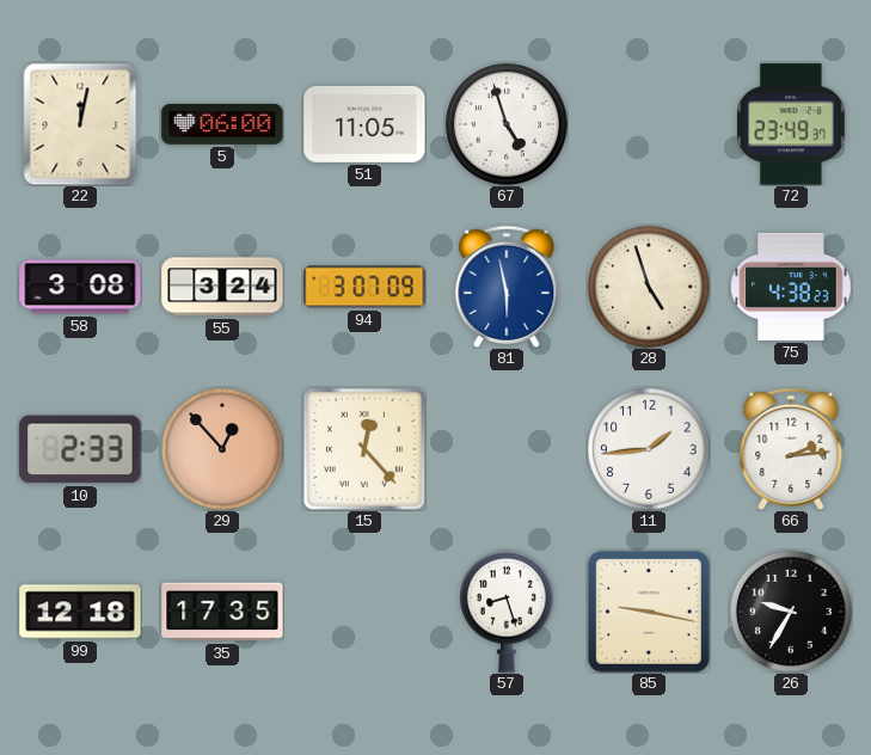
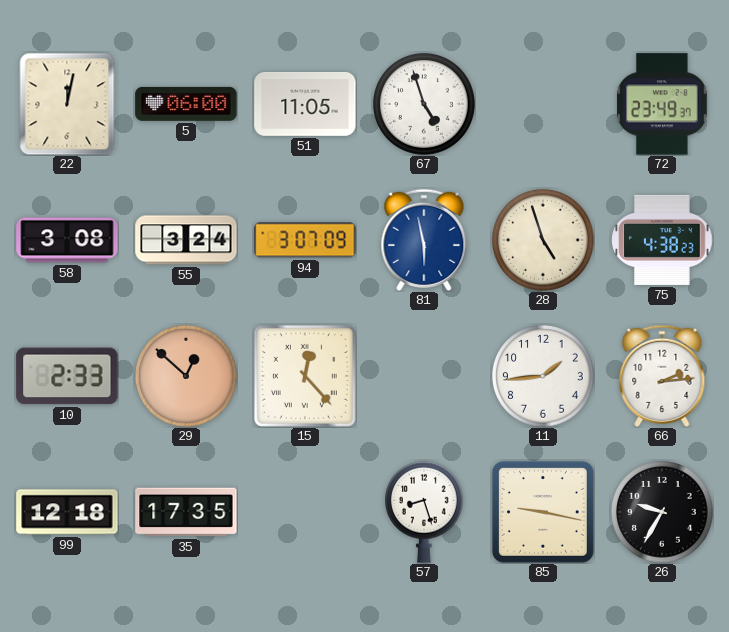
29: 12:53 -> 12:52 (187, 377)
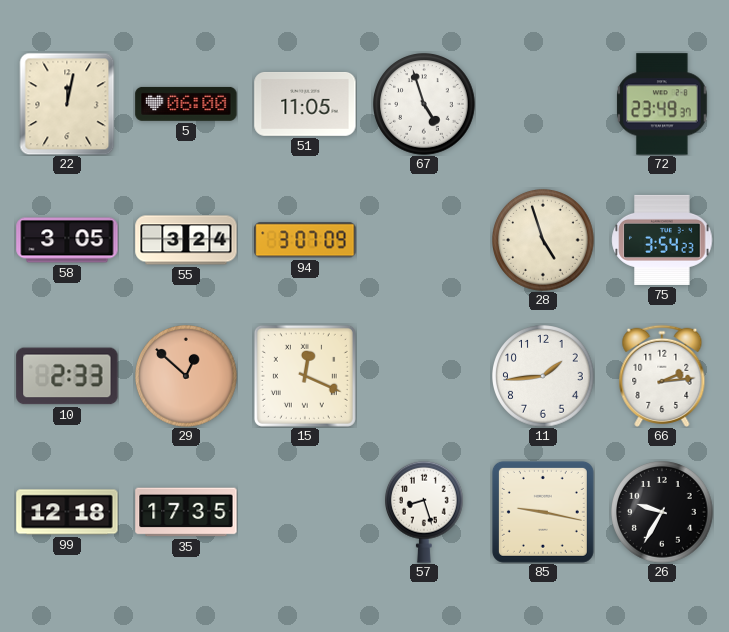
58: 3:08 -> 3:05 (67, 240)
81: 5:58 -> none (424, 240)
75: 4:38 -> 3:54 (662, 240)
15: 12:23 -> 12:19 (305, 376)
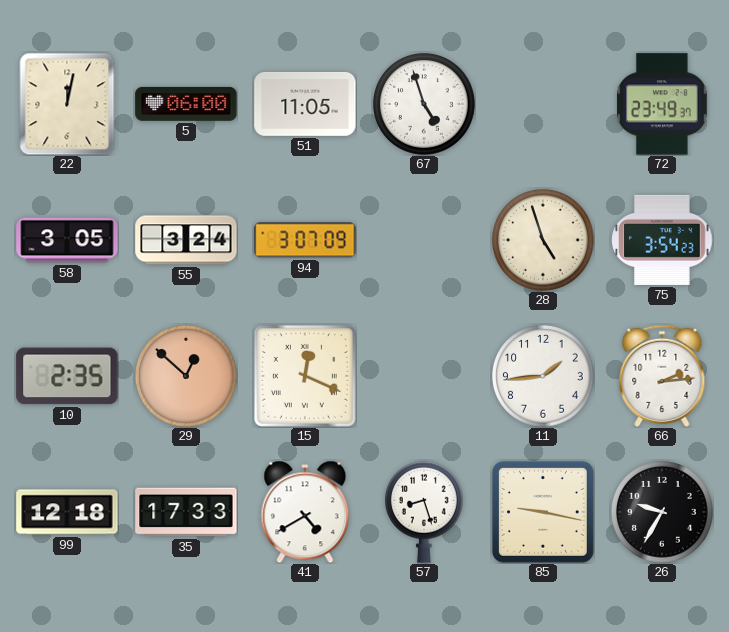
10: 2:33 -> 2:35 (67, 376)
35: 17:35 -> 17:33 (186, 512)
41: none -> 4:40 (305, 512)
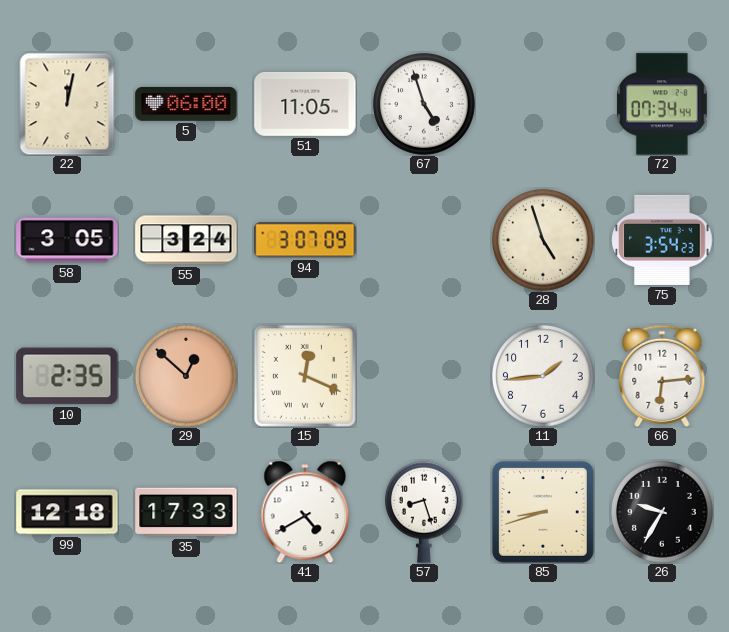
72: 23:49 -> 07:34 (662, 104)
66: 2:14 -> 6:14 (662, 376)
85: 9:17 -> 8:42 (543, 512)
